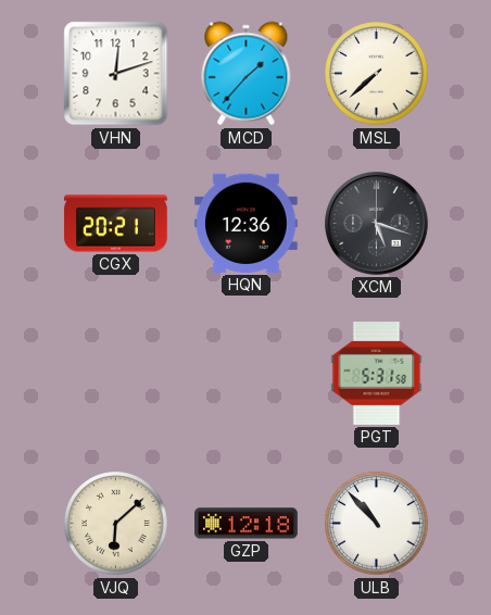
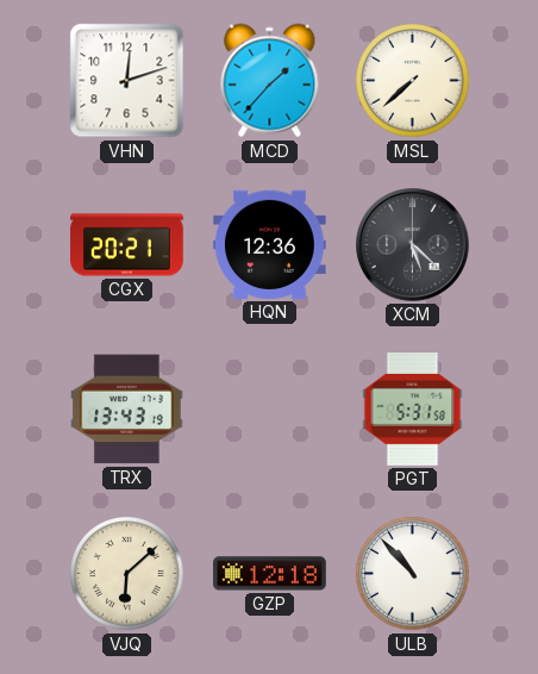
XCM: 5:18 -> 5:22 (413, 245)
TRX: none -> 13:43 (127, 410)
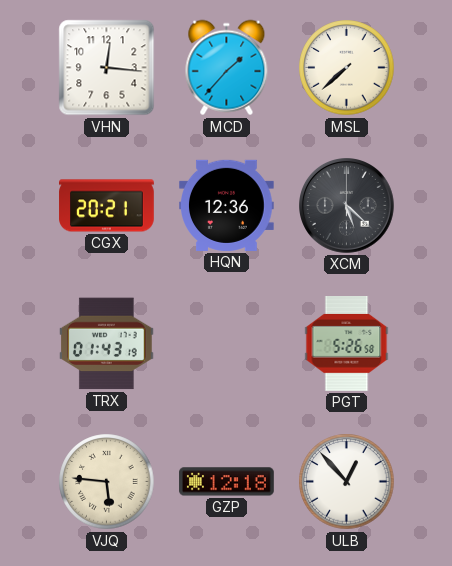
VHN: 12:12 -> 12:16 (107, 68)
TRX: 13:43 -> 01:43 (107, 344)
PGT: 5:31 -> 5:26 (347, 344)
VJQ: 6:08 -> 5:46 (107, 482)
ULB: 10:53 -> 12:53 (347, 482)
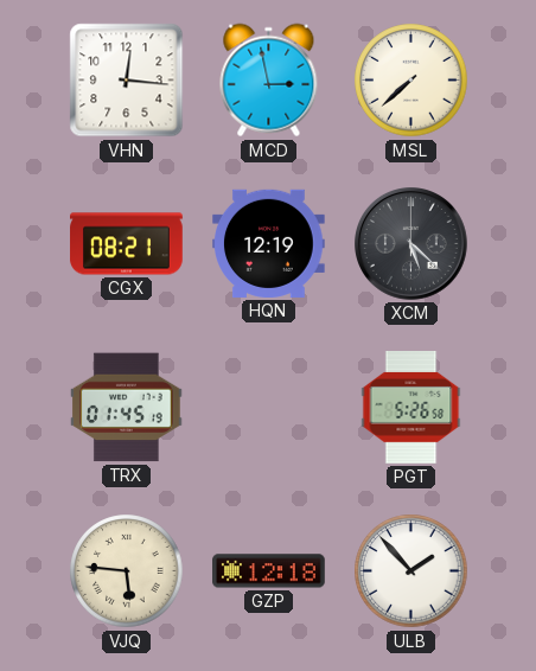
MCD: 1:37 -> 2:58 (269, 81)
CGX: 20:21 -> 08:21 (127, 244)
HQN: 12:36 -> 12:19 (269, 243)
TRX: 01:43 -> 01:45 (127, 408)
ULB: 12:53 -> 1:53 (411, 571)
